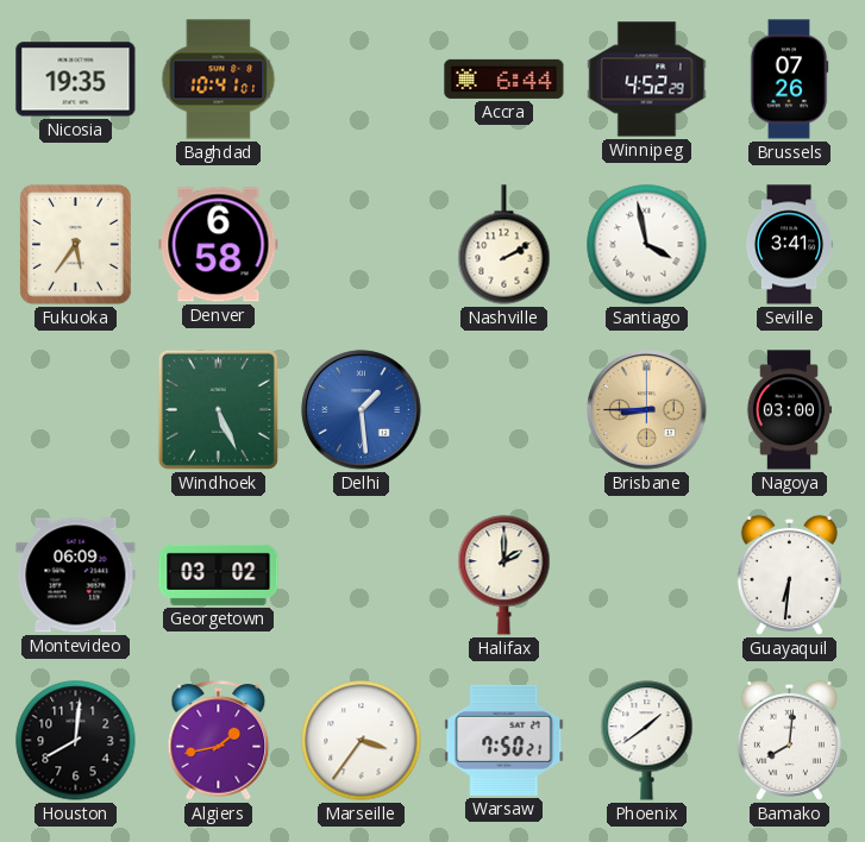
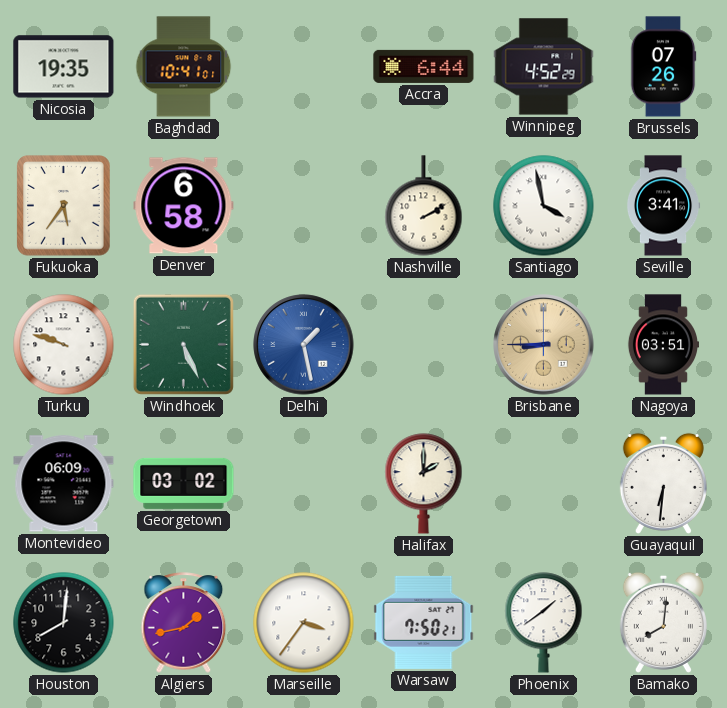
Turku: none -> 9:48 (64, 345)
Delhi: 1:29 -> 1:28 (304, 345)
Nagoya: 03:00 -> 03:51 (662, 345)
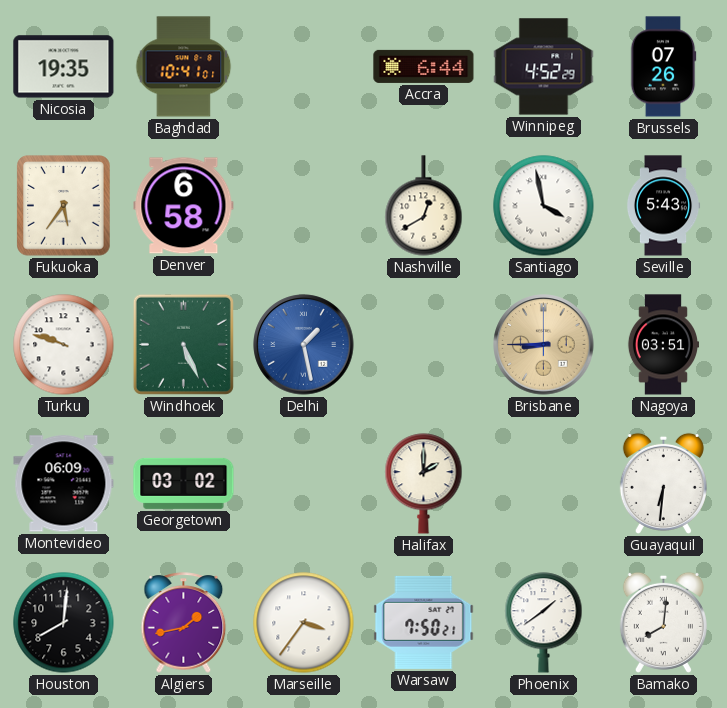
Nashville: 2:10 -> 12:40 (424, 206)
Seville: 3:41 -> 5:43 (663, 206)
